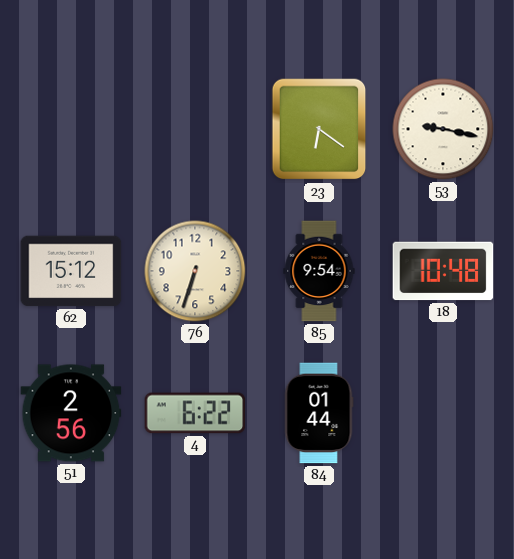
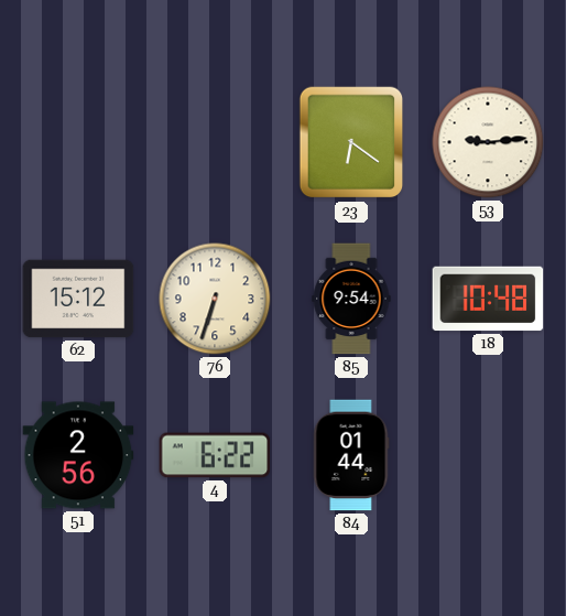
53: 9:17 -> 9:14 (488, 142)
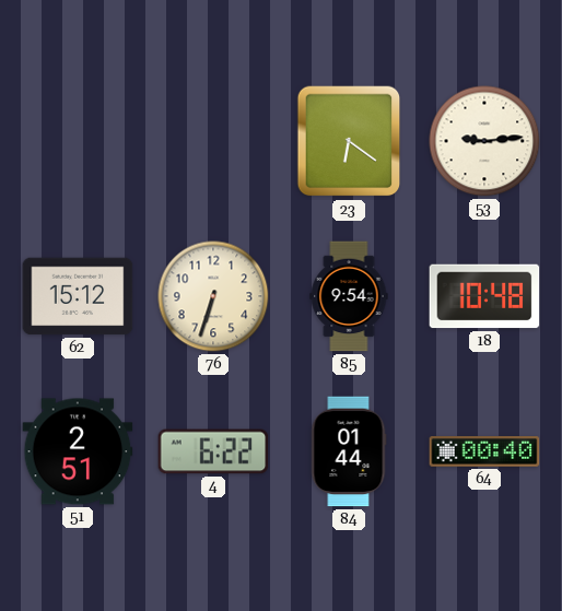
51: 2:56 -> 2:51 (78, 451)
64: none -> 00:40 (484, 451)
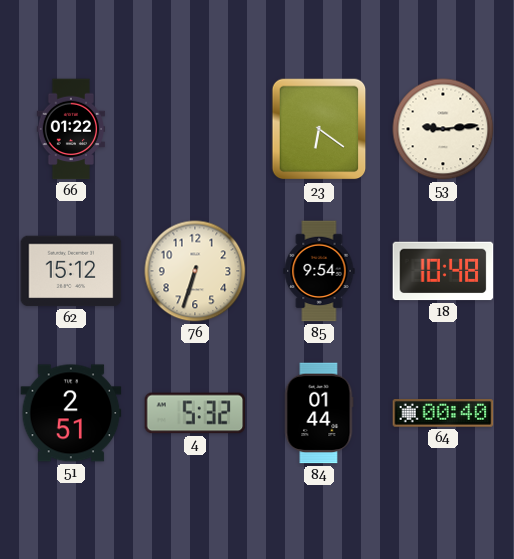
66: none -> 01:22 (71, 129)
4: 6:22 -> 5:32 (195, 413)
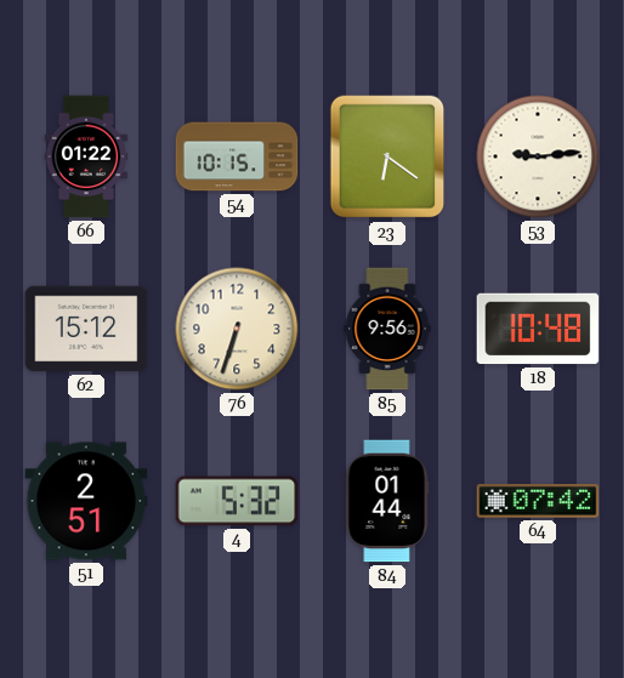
54: none -> 10:15 (237, 156)
85: 9:54 -> 9:56 (387, 329)
64: 00:40 -> 07:42 (538, 501)
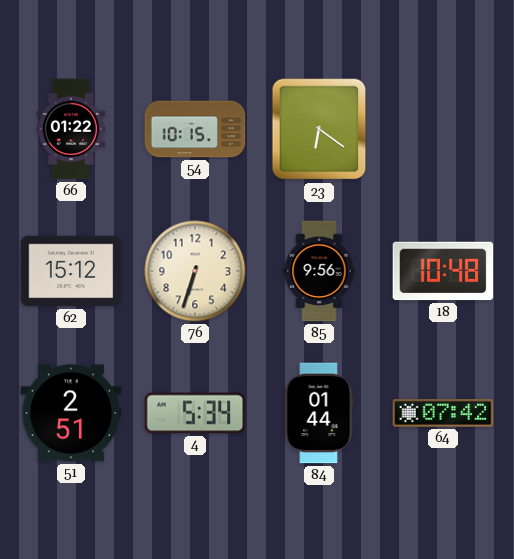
53: 9:14 -> none (538, 156)
4: 5:32 -> 5:34 (195, 413)
